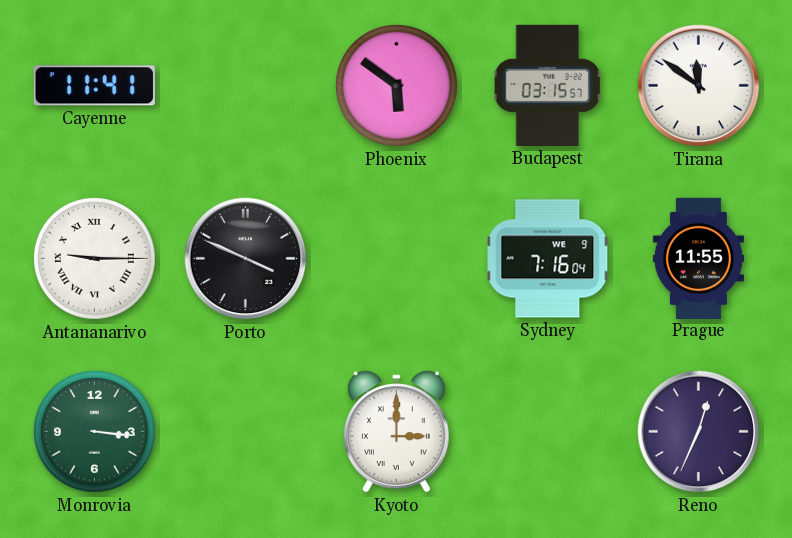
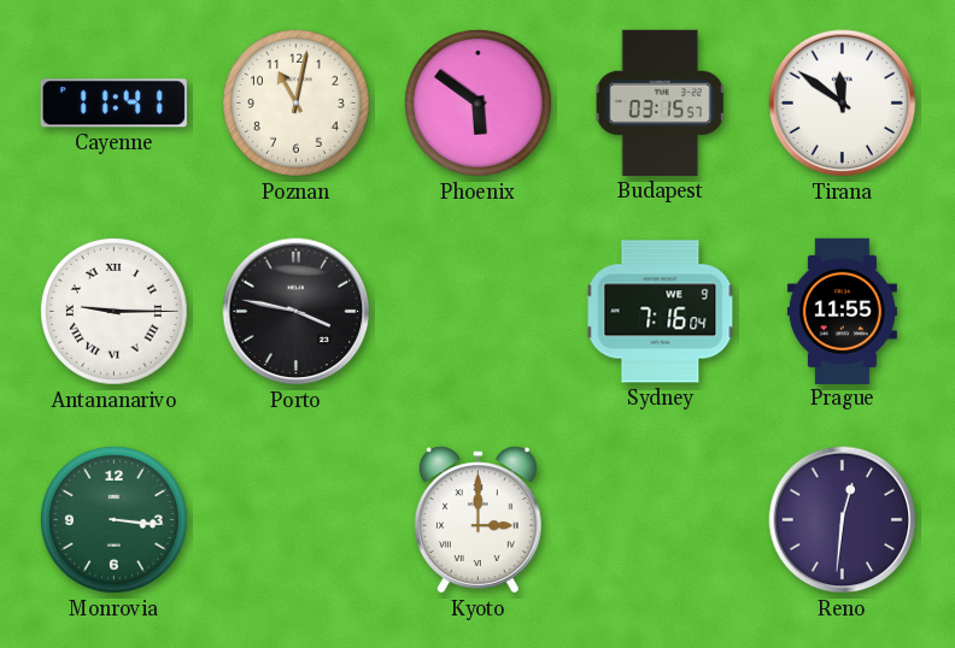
Poznan: none -> 11:02 (297, 104)
Porto: 3:49 -> 3:47 (297, 312)
Reno: 12:34 -> 12:31 (843, 520)
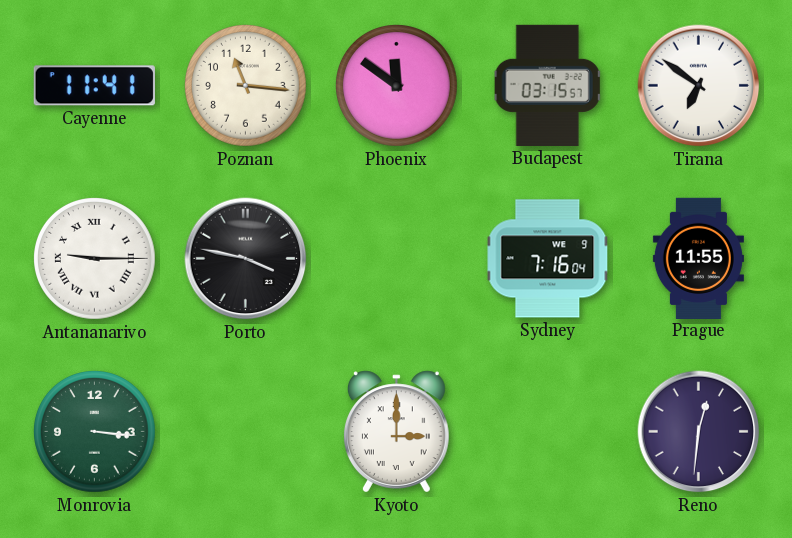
Poznan: 11:02 -> 11:16 (246, 86)
Phoenix: 5:51 -> 11:51 (397, 86)
Tirana: 11:51 -> 6:51 (699, 86)
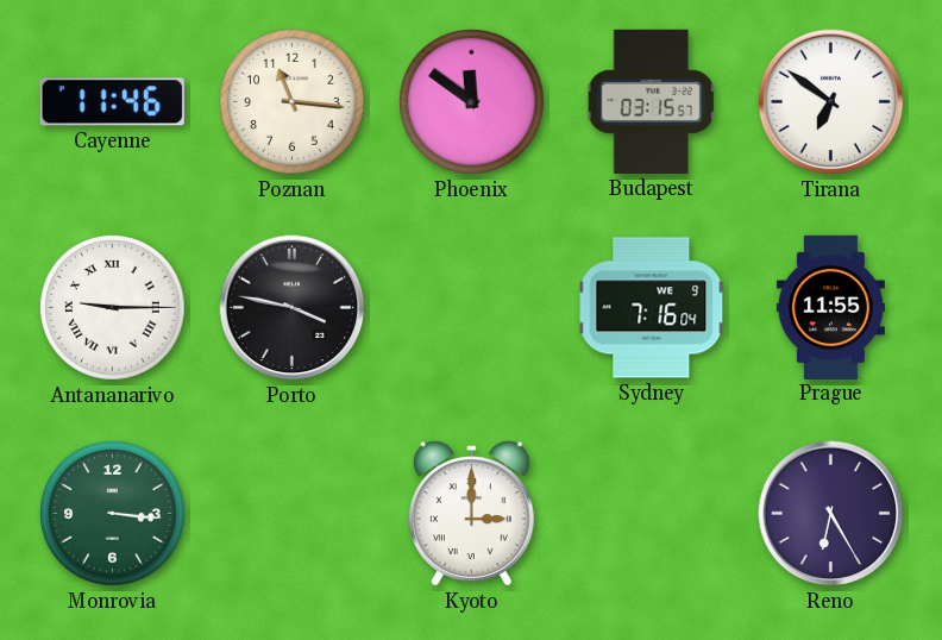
Cayenne: 11:41 -> 11:46 (112, 102)
Reno: 12:31 -> 6:25 (831, 514)
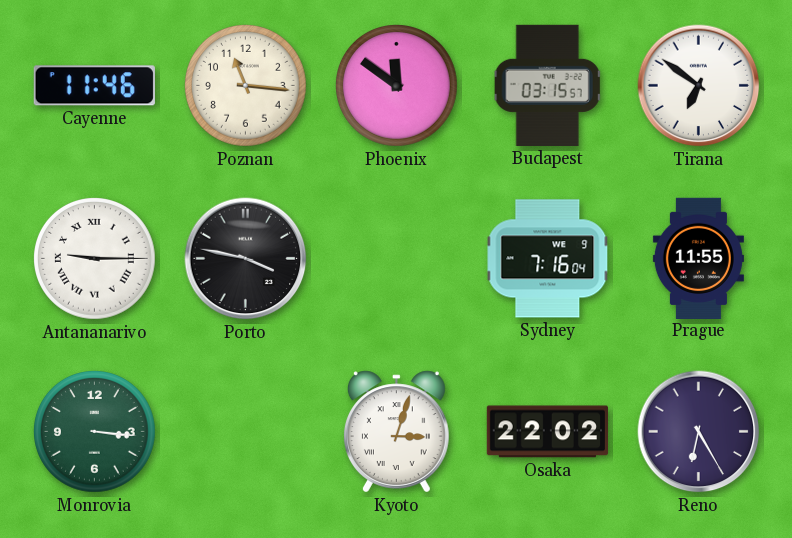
Kyoto: 3:00 -> 3:03 (396, 432)
Osaka: none -> 22:02 (547, 432)
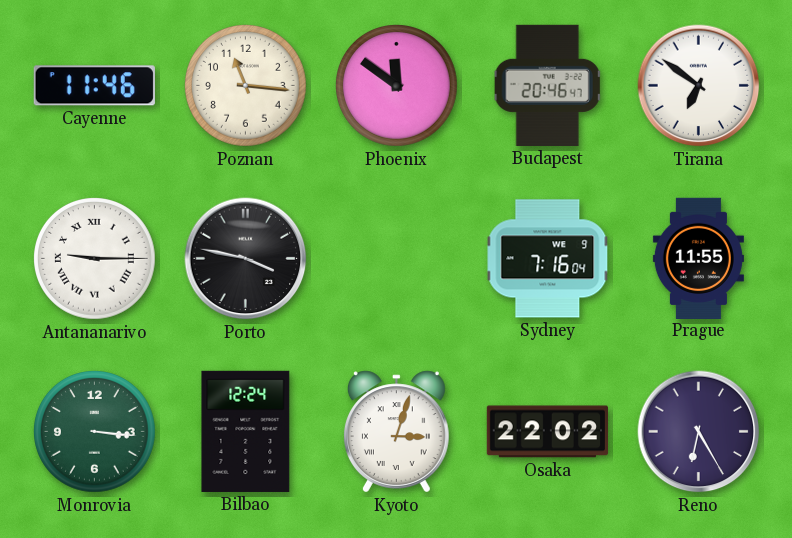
Budapest: 03:15 -> 20:46 (547, 85)
Bilbao: none -> 12:24 (246, 431)
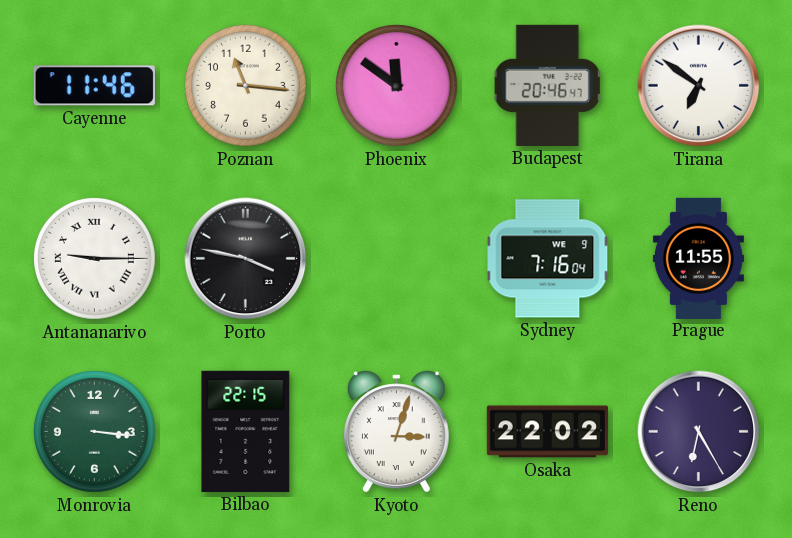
Bilbao: 12:24 -> 22:15 (246, 431)
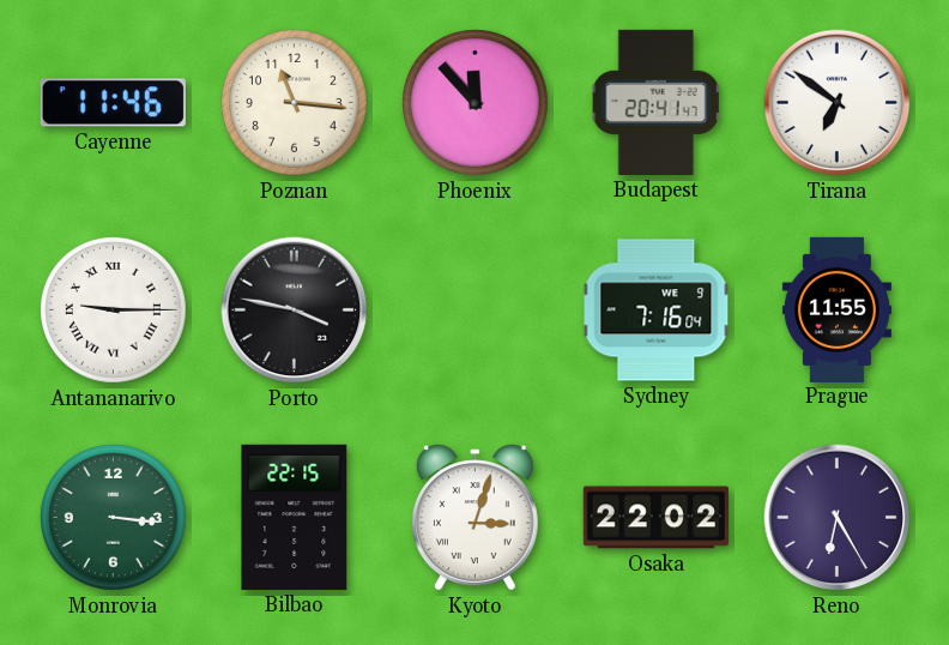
Phoenix: 11:51 -> 11:53 (476, 103)
Budapest: 20:46 -> 20:41 (655, 102)
